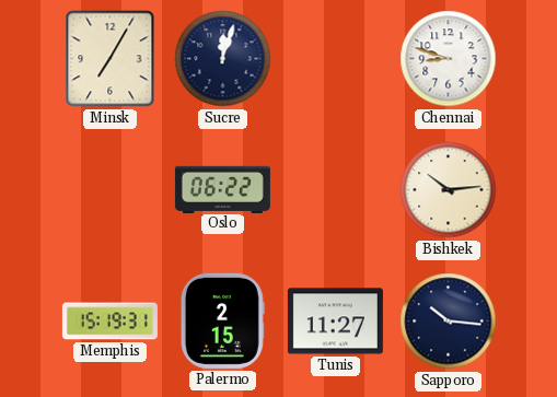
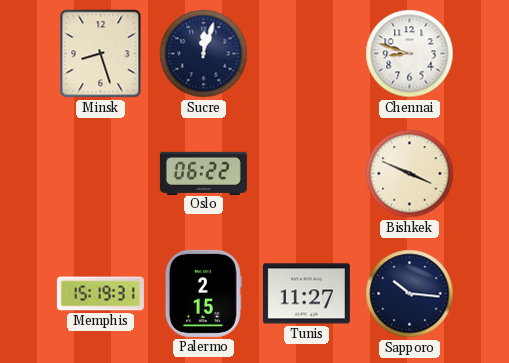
Minsk: 7:05 -> 8:27 (101, 54)
Bishkek: 10:14 -> 3:49 (410, 174)
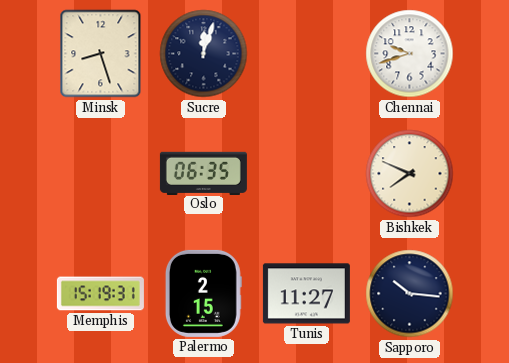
Chennai: 8:48 -> 9:42 (410, 54)
Oslo: 06:22 -> 06:35 (203, 173)
Bishkek: 3:49 -> 7:49 (410, 174)
